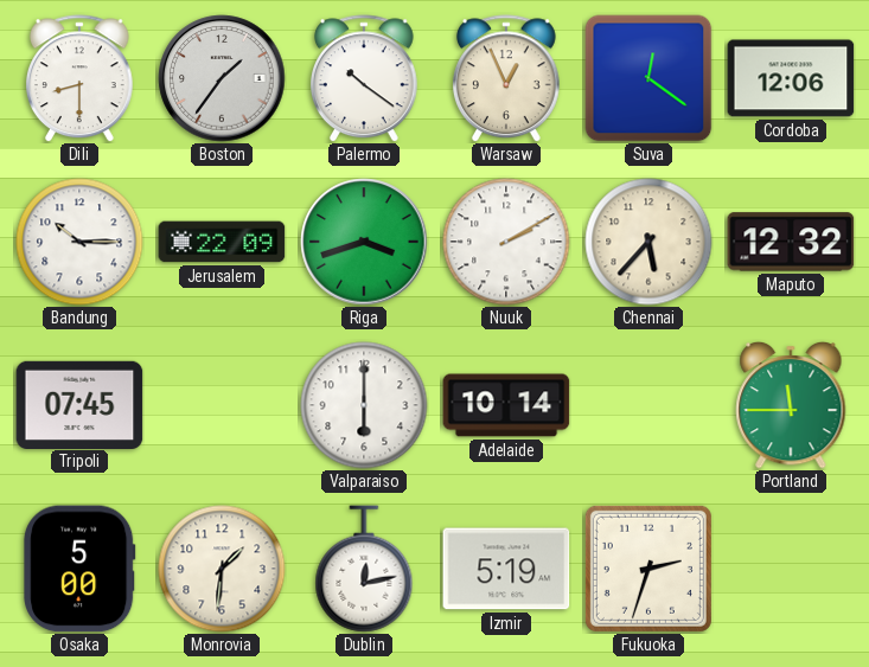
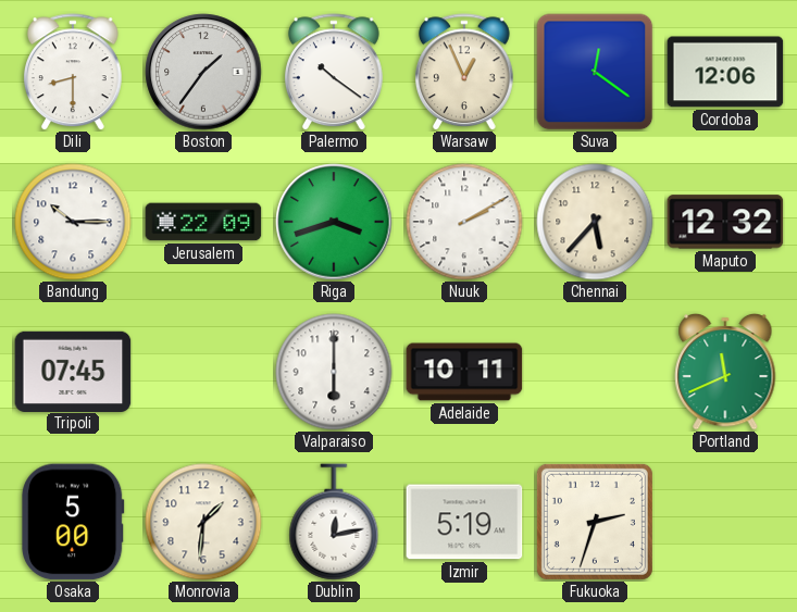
Adelaide: 10:14 -> 10:11 (464, 372)
Portland: 11:45 -> 11:41 (725, 372)
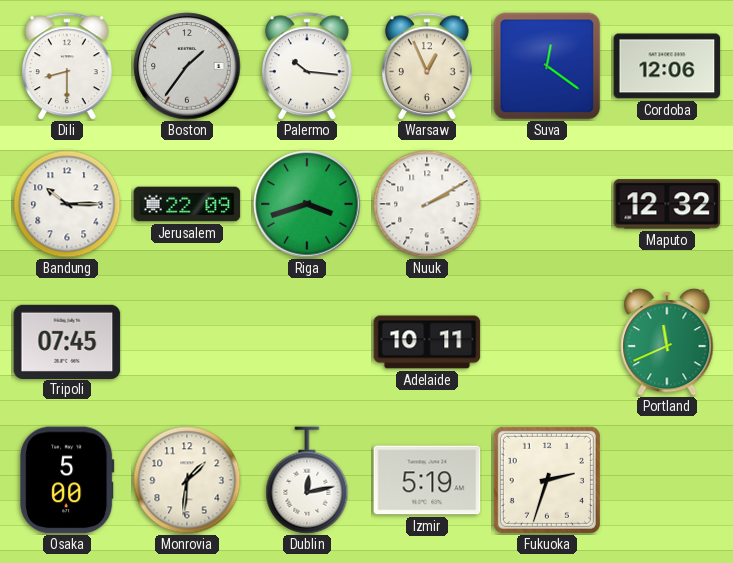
Palermo: 10:21 -> 10:16 (307, 66)
Chennai: 5:37 -> none (595, 222)
Valparaiso: 6:00 -> none (334, 372)
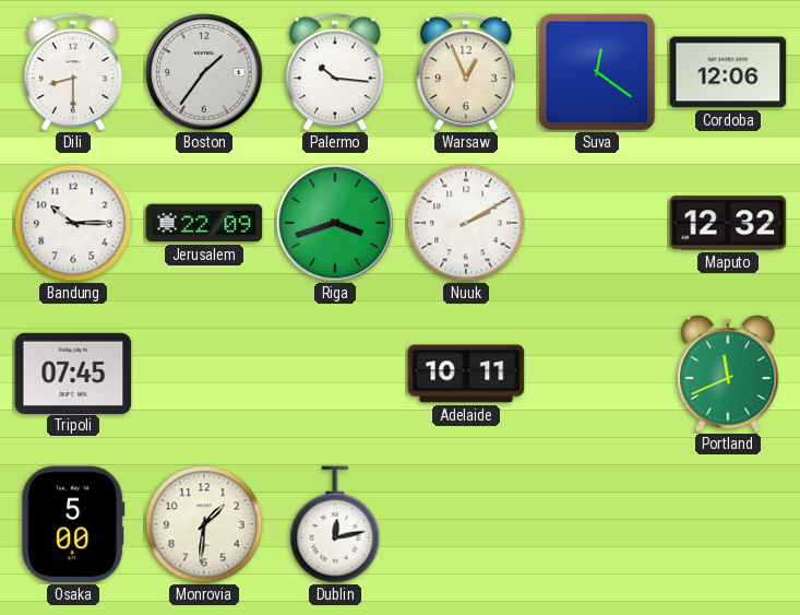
Izmir: 5:19 -> none (427, 480)
Fukuoka: 2:33 -> none (547, 480)
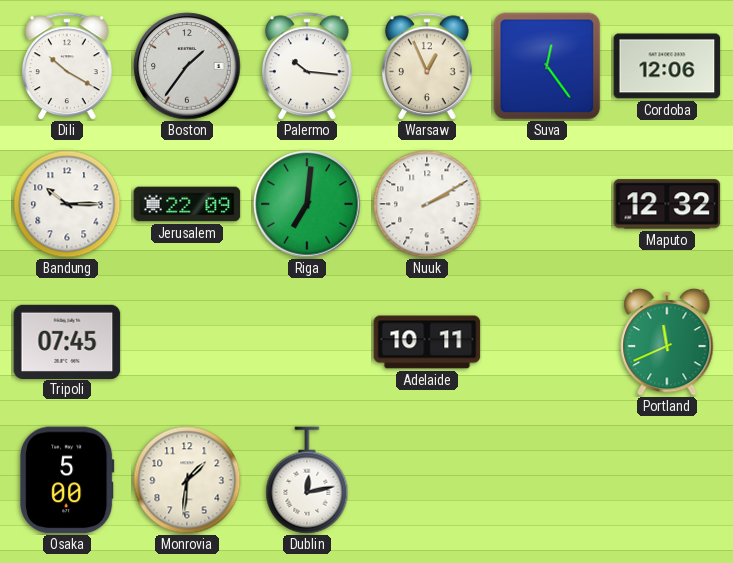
Dili: 8:30 -> 10:20 (67, 66)
Suva: 12:21 -> 12:24 (547, 66)
Riga: 3:42 -> 7:01 (307, 204)
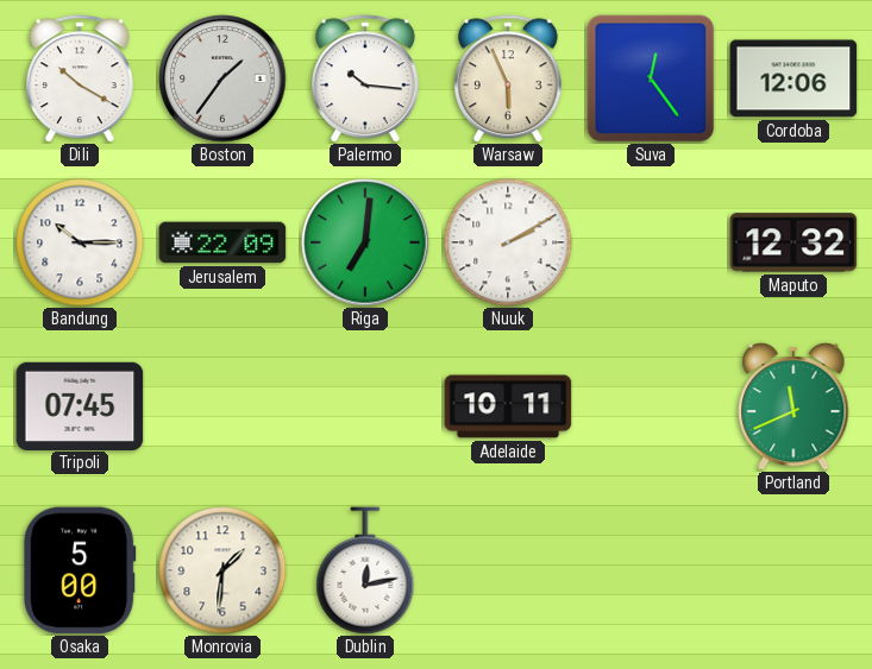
Warsaw: 12:56 -> 5:56 (508, 78)
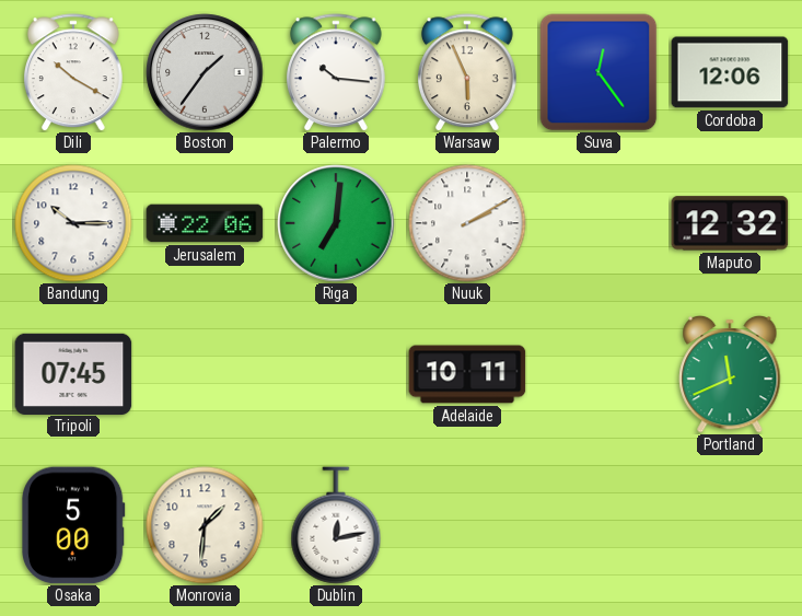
Jerusalem: 22:09 -> 22:06 (205, 223)
